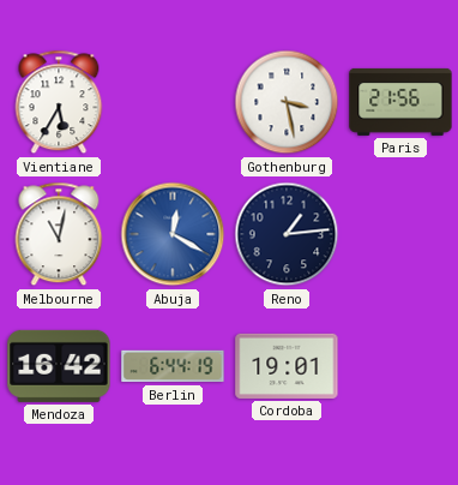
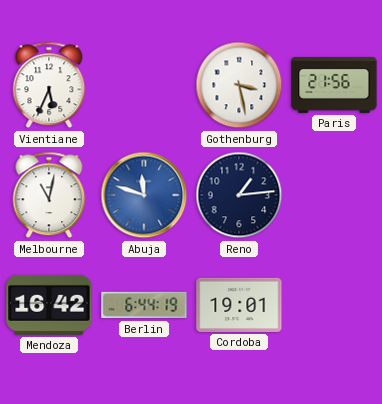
Vientiane: 5:35 -> 5:34 (49, 85)
Abuja: 12:20 -> 11:48 (144, 195)
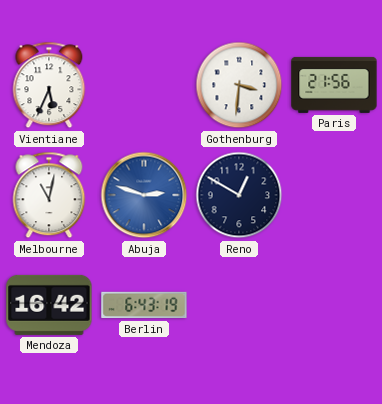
Gothenburg: 3:28 -> 3:31 (239, 85)
Abuja: 11:48 -> 2:48 (144, 195)
Reno: 1:14 -> 12:50 (239, 195)
Berlin: 6:44 -> 6:43 (144, 305)
Cordoba: 19:01 -> none (239, 305)
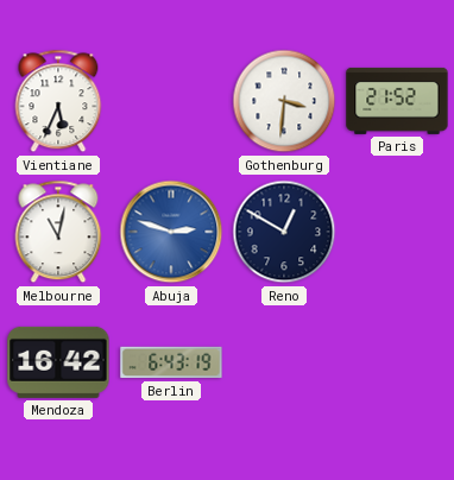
Paris: 21:56 -> 21:52 (397, 101)
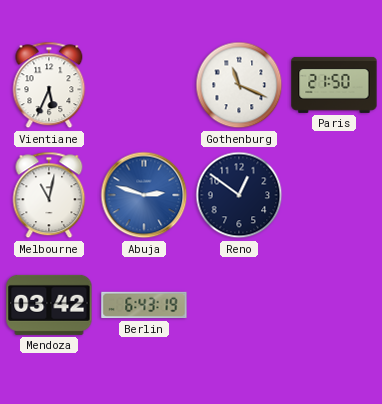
Gothenburg: 3:31 -> 11:19 (239, 85)
Paris: 21:52 -> 21:50 (334, 85)
Reno: 12:50 -> 12:51 (239, 195)
Mendoza: 16:42 -> 03:42 (49, 305)
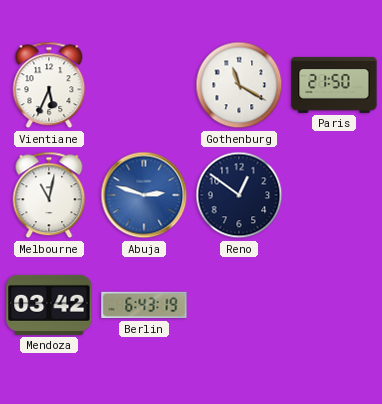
Gothenburg: 11:19 -> 11:20 (239, 85)
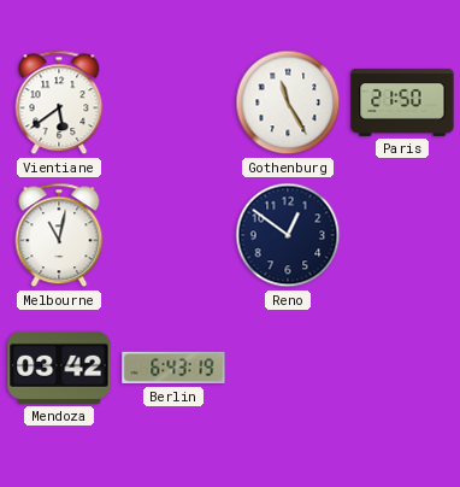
Vientiane: 5:34 -> 5:39 (59, 102)
Gothenburg: 11:20 -> 11:25 (288, 102)
Abuja: 2:48 -> none (144, 195)
